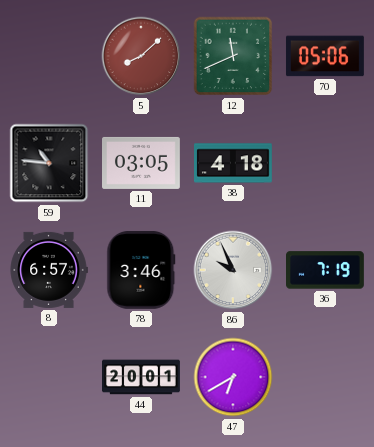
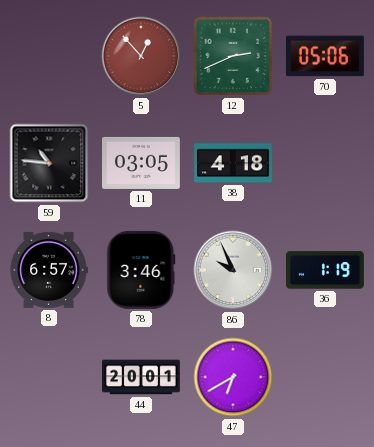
5: 8:08 -> 12:53 (141, 56)
12: 11:41 -> 2:41 (233, 56)
36: 7:19 -> 1:19 (326, 270)
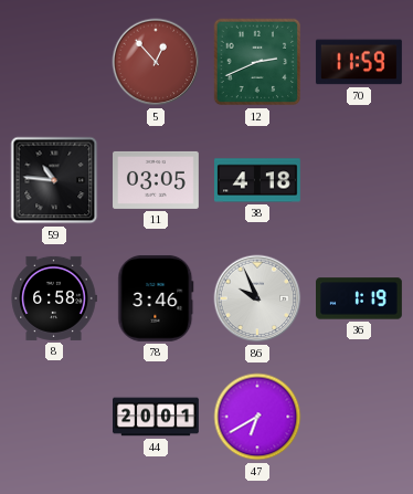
70: 05:06 -> 11:59 (359, 62)
8: 6:57 -> 6:58 (54, 298)
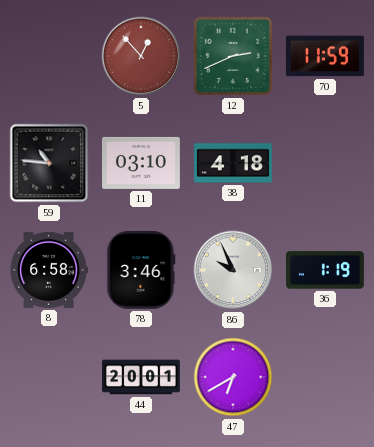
11: 03:05 -> 03:10 (142, 163)
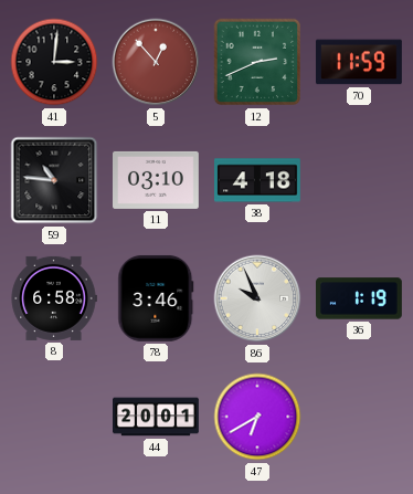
41: none -> 3:01 (54, 62)
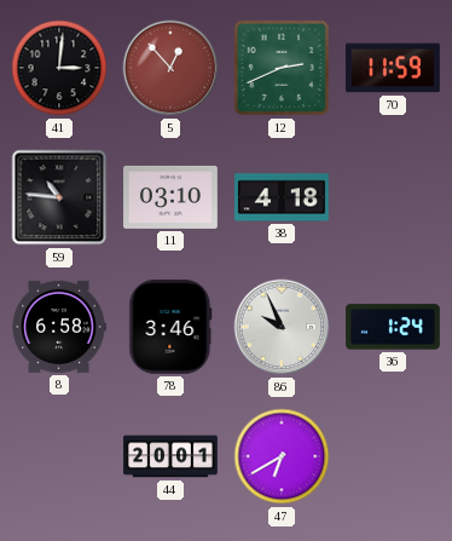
36: 1:19 -> 1:24 (394, 327)
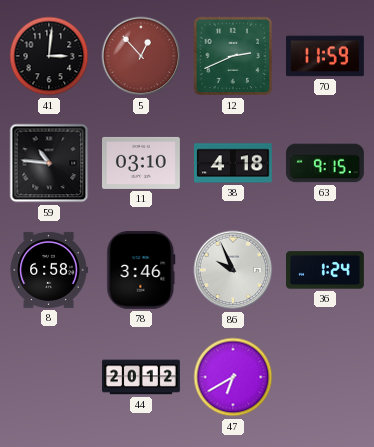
63: none -> 9:15 (325, 163)
44: 20:01 -> 20:12 (142, 377)
